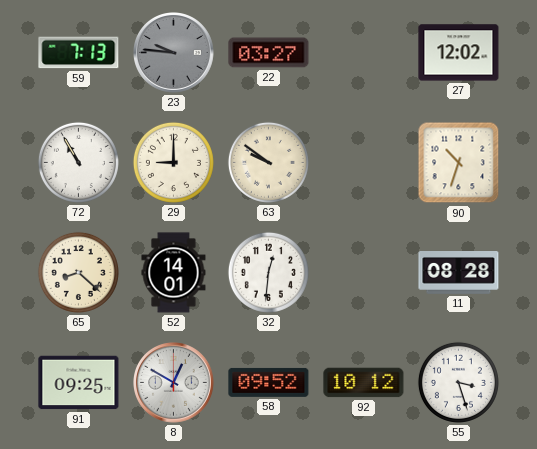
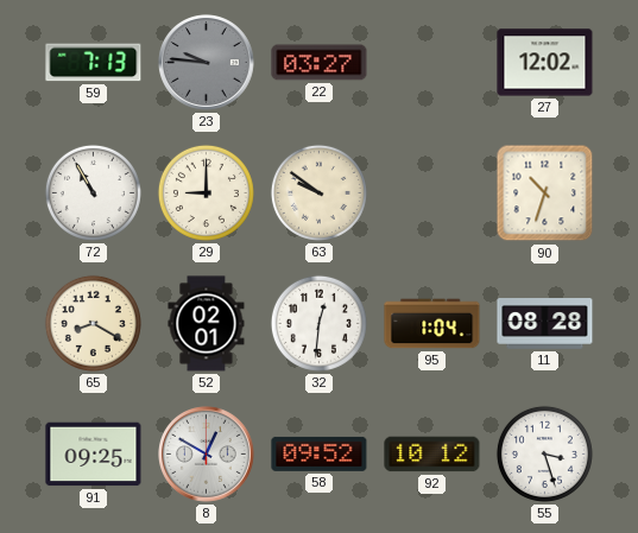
65: 8:22 -> 8:20 (93, 323)
52: 14:01 -> 02:01 (207, 324)
95: none -> 1:04 (432, 324)
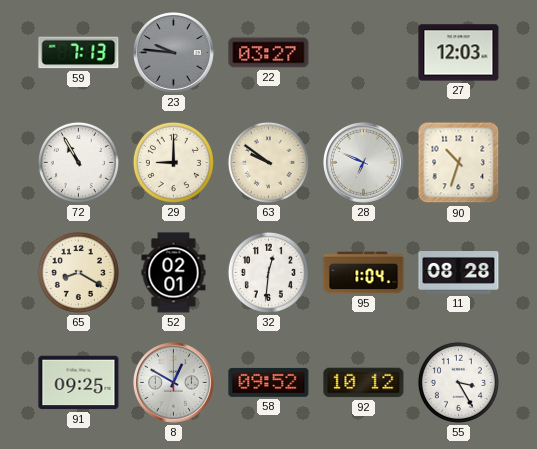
27: 12:02 -> 12:03 (459, 53)
28: none -> 6:49 (364, 163)
55: 3:27 -> 3:25 (458, 382)
